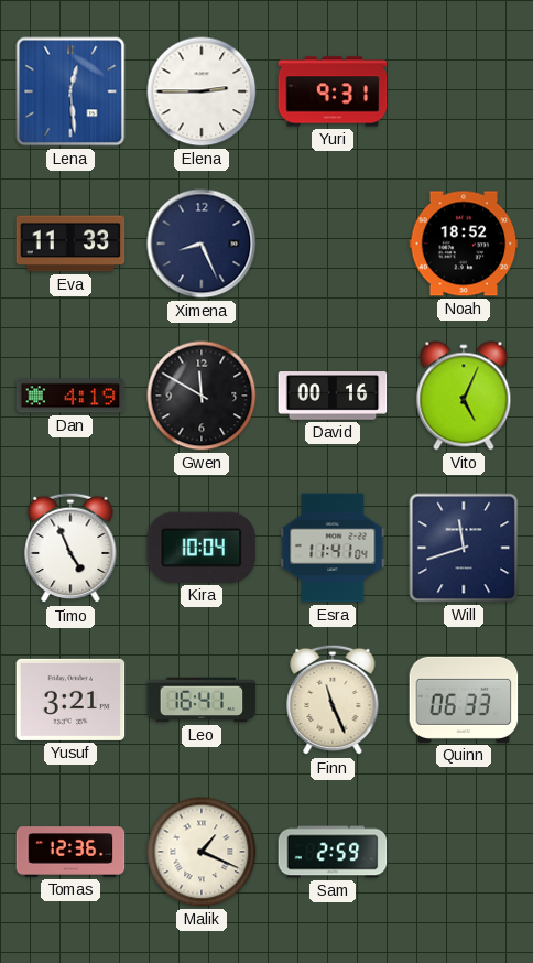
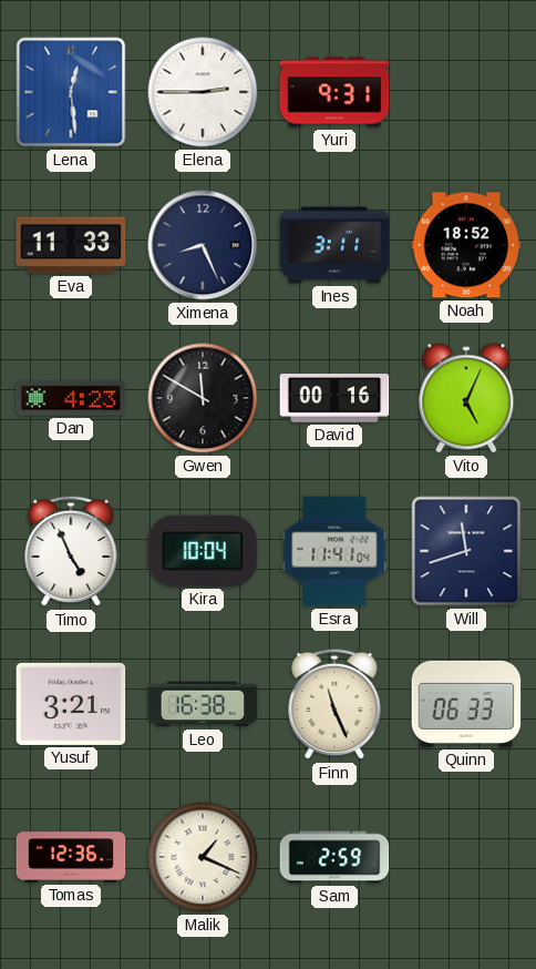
Ines: none -> 3:11 (334, 245)
Dan: 4:19 -> 4:23 (71, 398)
Leo: 16:41 -> 16:38 (203, 704)
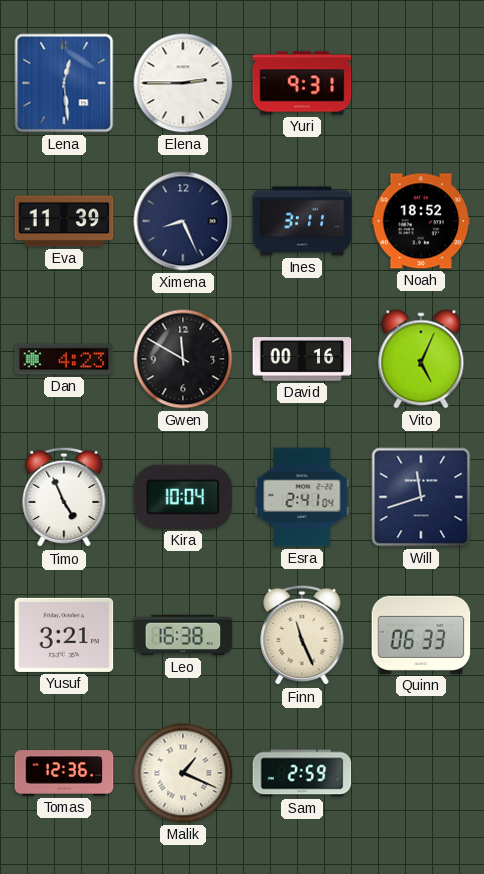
Eva: 11:33 -> 11:39 (64, 221)
Esra: 11:41 -> 2:41 (302, 497)
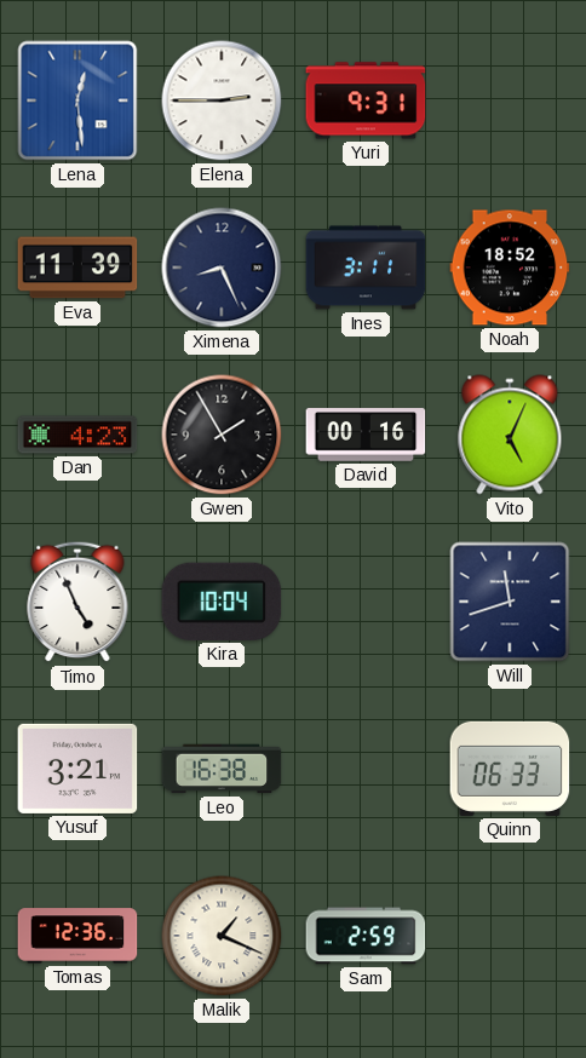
Gwen: 11:50 -> 1:55 (222, 435)
Esra: 2:41 -> none (302, 497)
Finn: 11:26 -> none (302, 635)
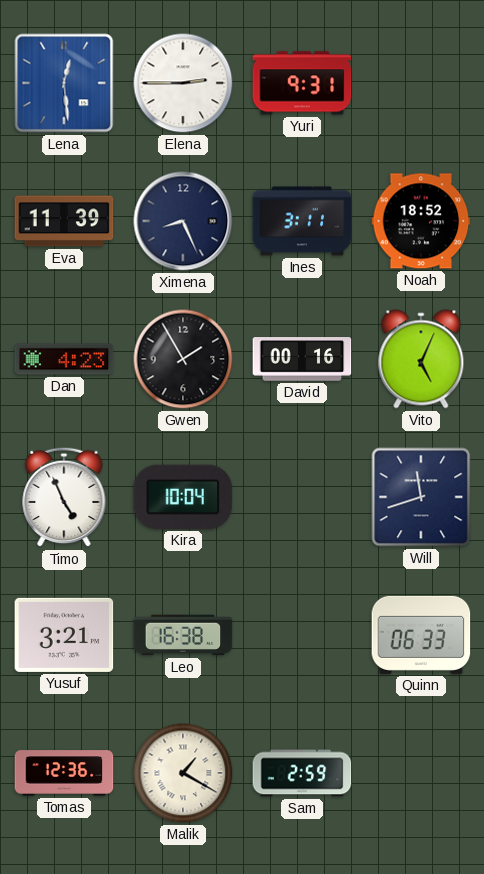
Malik: 1:19 -> 1:20 (183, 773)
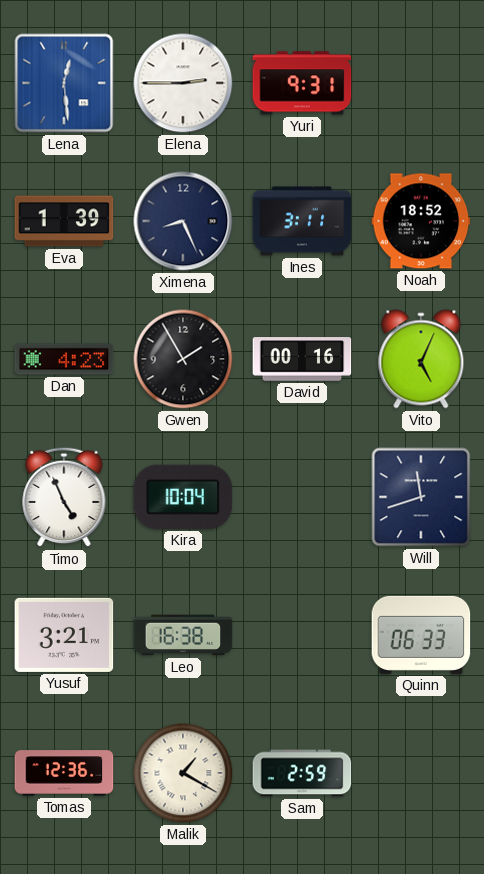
Eva: 11:39 -> 1:39 (64, 221)
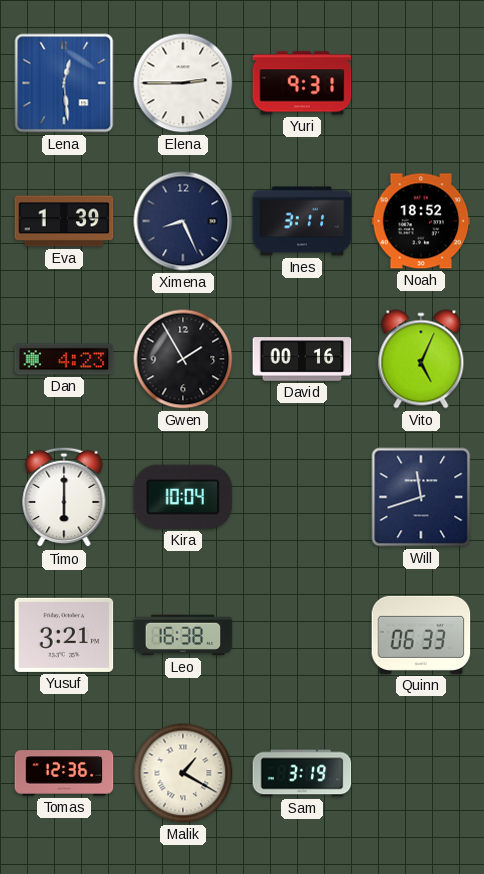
Timo: 4:56 -> 6:00 (64, 497)
Sam: 2:59 -> 3:19 (302, 773)
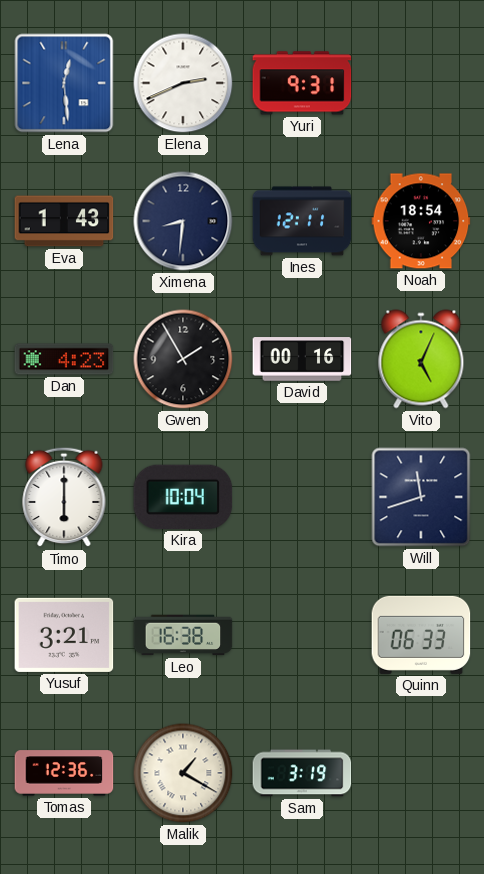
Elena: 2:45 -> 2:41 (183, 83)
Eva: 1:39 -> 1:43 (64, 221)
Ximena: 8:26 -> 8:31 (183, 221)
Ines: 3:11 -> 12:11 (302, 221)
Noah: 18:52 -> 18:54 (421, 221)
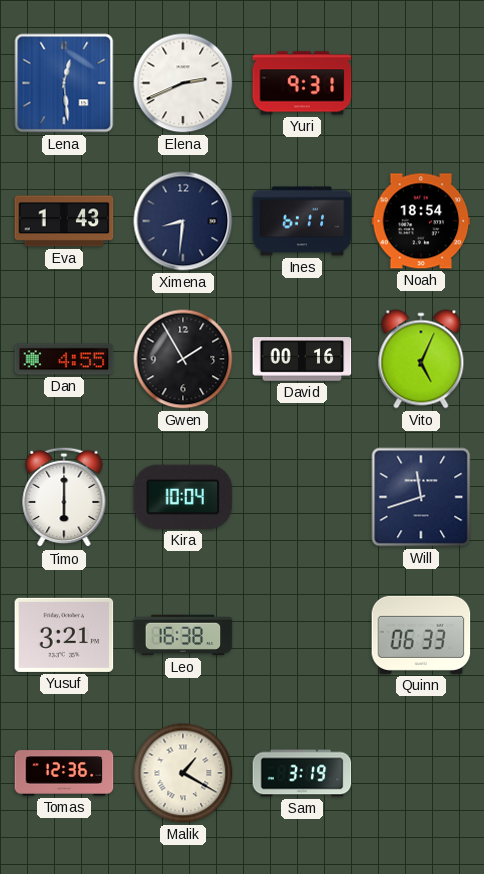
Ines: 12:11 -> 6:11 (302, 221)
Dan: 4:23 -> 4:55 (64, 359)
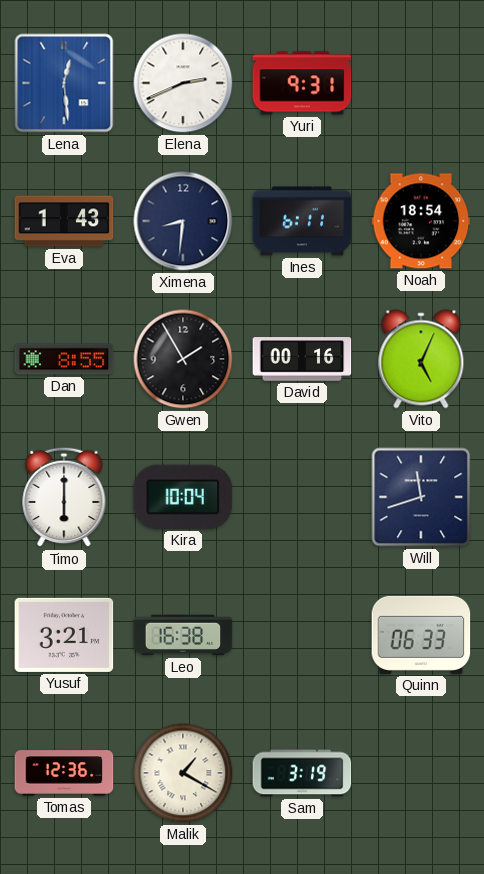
Dan: 4:55 -> 8:55 (64, 359)
